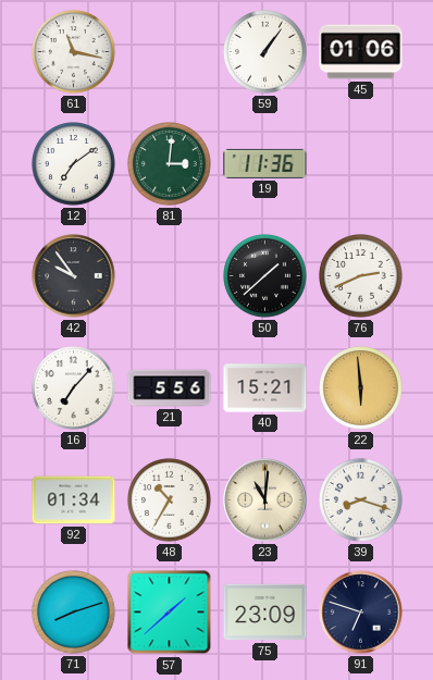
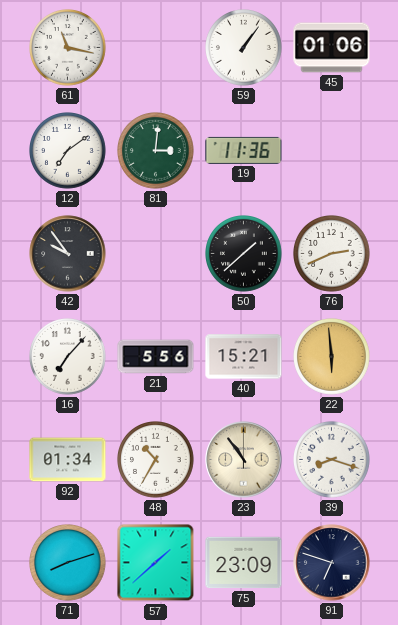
23: 11:01 -> 10:54 (244, 460)
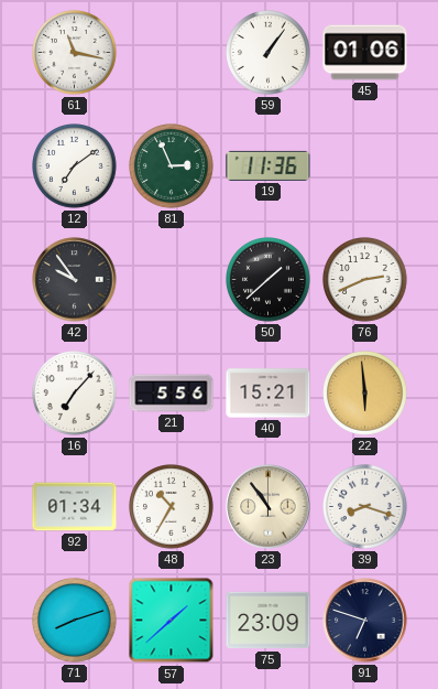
81: 3:01 -> 2:56 (172, 166)
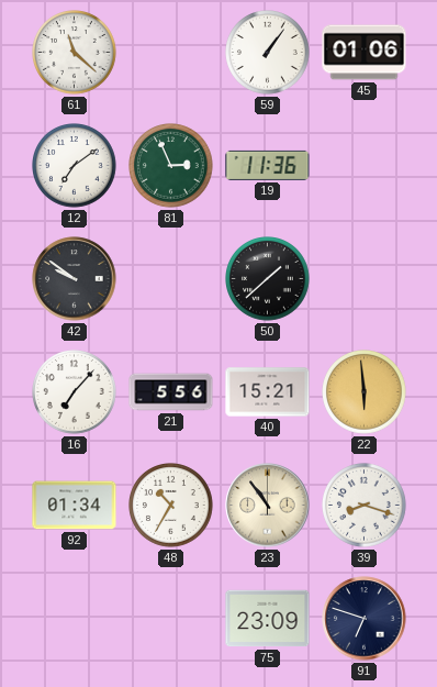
61: 11:17 -> 11:22 (75, 53)
42: 9:54 -> 9:51 (75, 279)
76: 2:41 -> none (365, 280)
71: 8:12 -> none (75, 621)
57: 1:38 -> none (172, 621)
